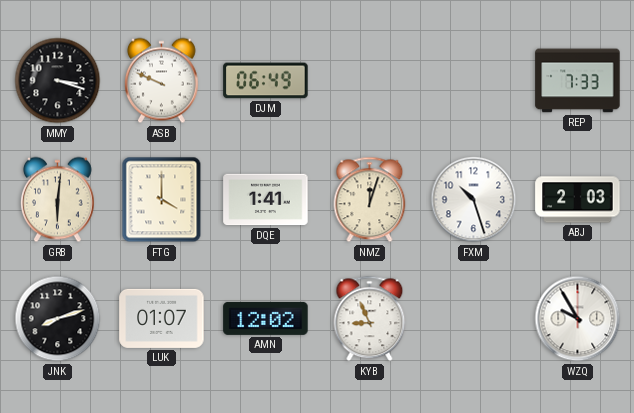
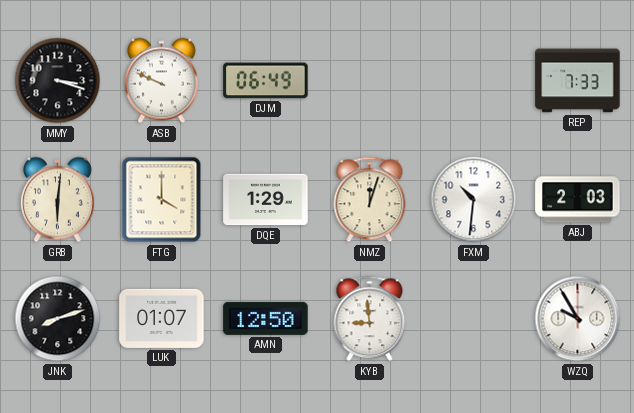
DQE: 1:41 -> 1:29 (266, 200)
FXM: 10:27 -> 10:31 (474, 200)
AMN: 12:02 -> 12:50 (266, 318)
KYB: 8:56 -> 8:59 (370, 319)
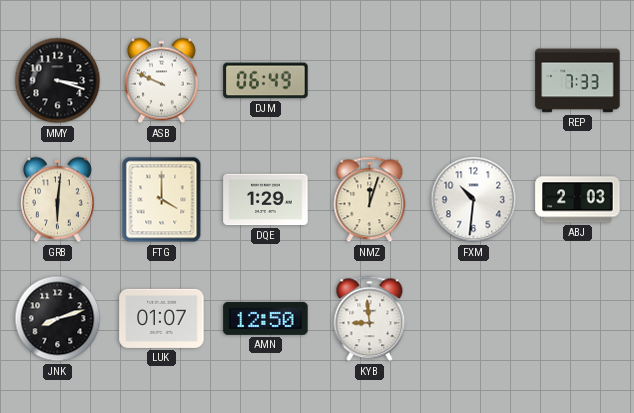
WZQ: 9:55 -> none (578, 319)
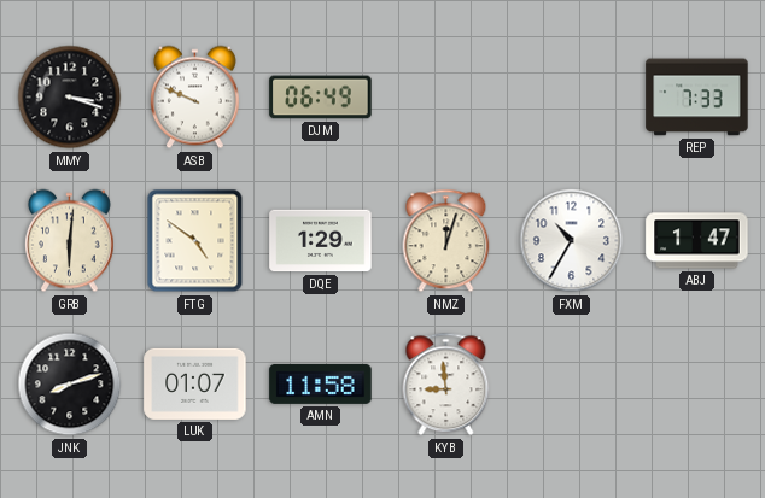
FTG: 4:00 -> 4:51 (195, 241)
FXM: 10:31 -> 10:35 (572, 241)
ABJ: 2:03 -> 1:47 (697, 241)
AMN: 12:50 -> 11:58 (321, 383)
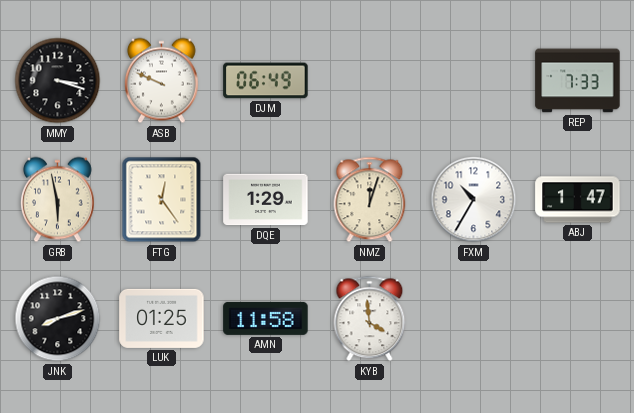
GRB: 6:01 -> 5:58 (57, 200)
FTG: 4:51 -> 12:24 (162, 200)
LUK: 01:07 -> 01:25 (162, 318)
KYB: 8:59 -> 3:59 (370, 319)
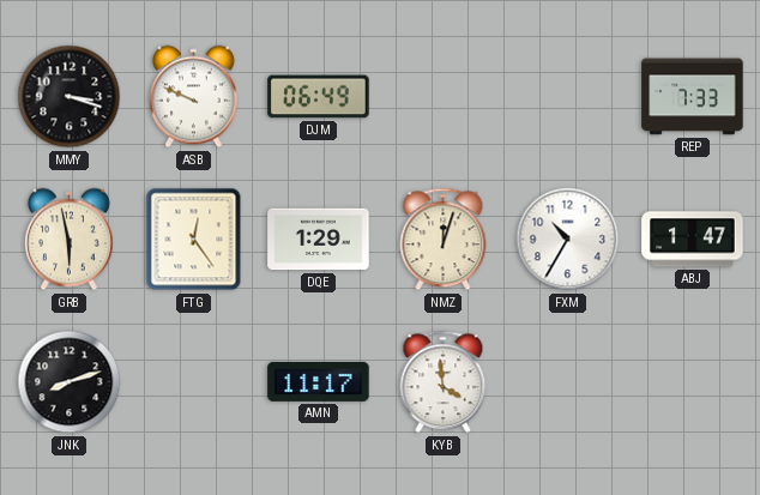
LUK: 01:25 -> none (162, 318)
AMN: 11:58 -> 11:17 (319, 381)
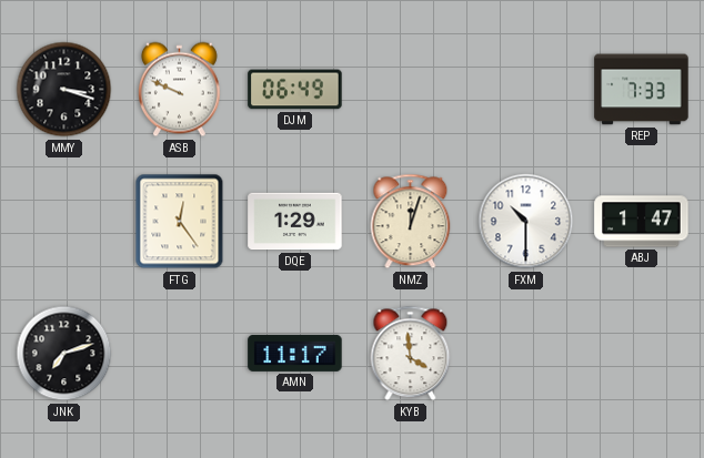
GRB: 5:58 -> none (68, 240)
FXM: 10:35 -> 10:30 (526, 222)
JNK: 8:12 -> 7:12 (64, 354)
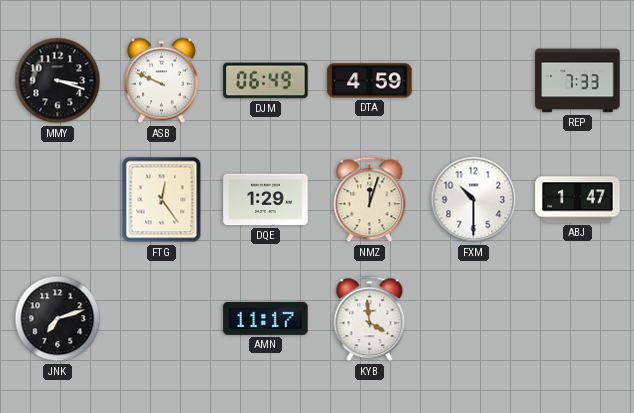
DTA: none -> 4:59 (370, 81)
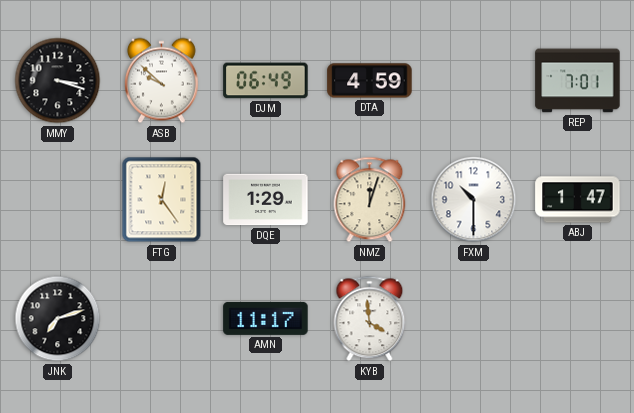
ASB: 9:49 -> 9:52 (161, 81)
REP: 7:33 -> 7:01 (578, 81)
